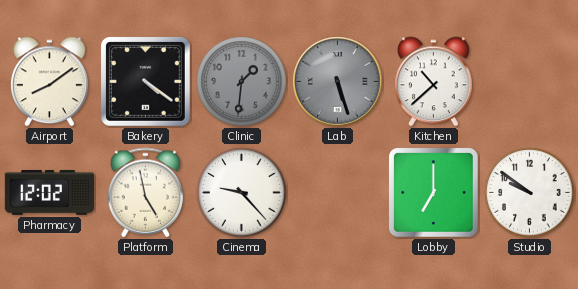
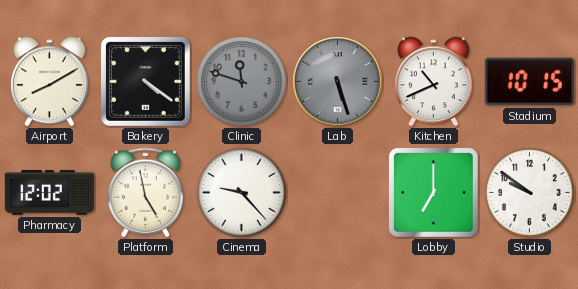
Airport: 8:09 -> 8:10 (50, 82)
Clinic: 1:31 -> 11:48 (242, 82)
Kitchen: 10:38 -> 10:41 (434, 82)
Stadium: none -> 10:15 (529, 82)
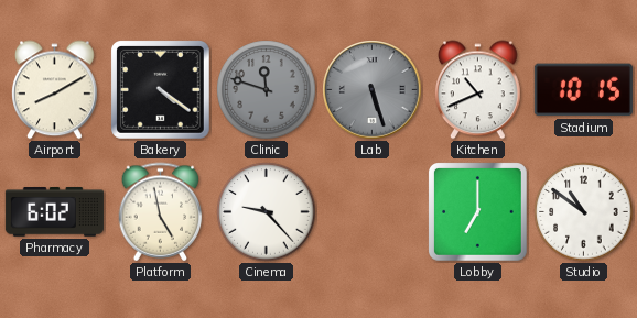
Pharmacy: 12:02 -> 6:02 (54, 212)
Studio: 9:51 -> 10:51 (584, 212)
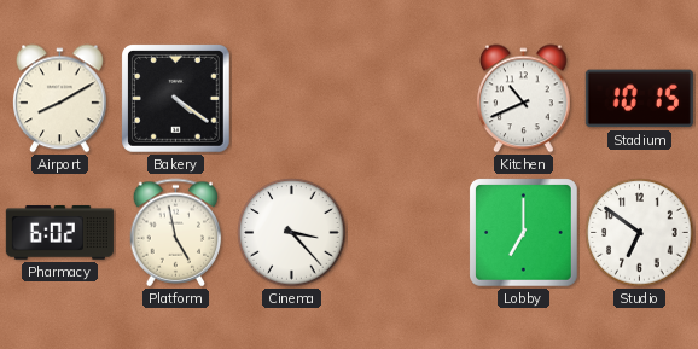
Clinic: 11:48 -> none (267, 90)
Lab: 5:27 -> none (373, 90)
Cinema: 9:23 -> 3:23 (292, 233)
Studio: 10:51 -> 6:51 (640, 233)
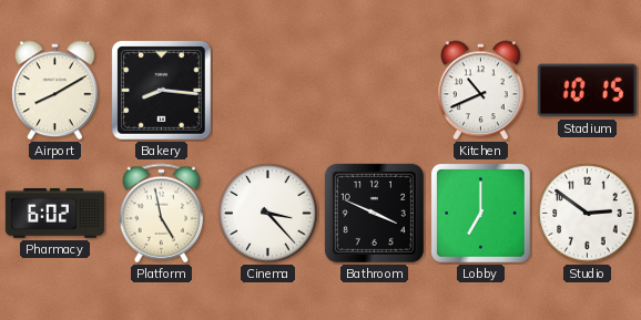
Bakery: 4:21 -> 8:16 (162, 91)
Bathroom: none -> 3:49 (374, 213)
Studio: 6:51 -> 2:51 (588, 214)
